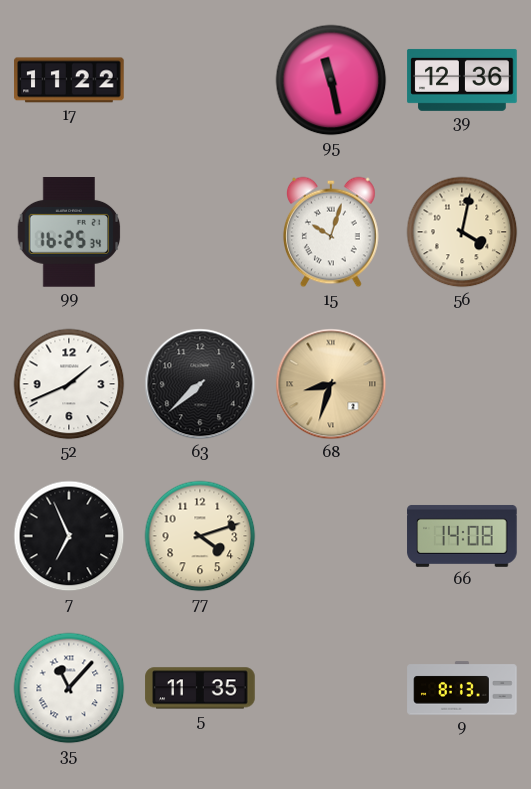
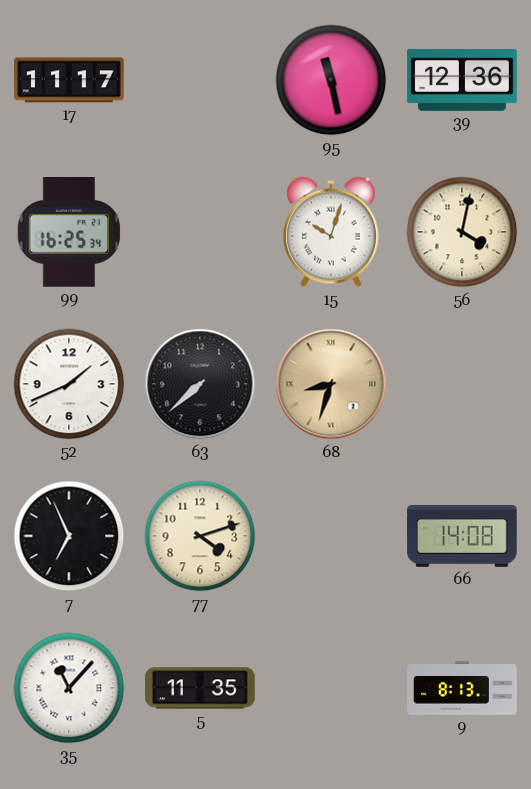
17: 11:22 -> 11:17 (69, 80)
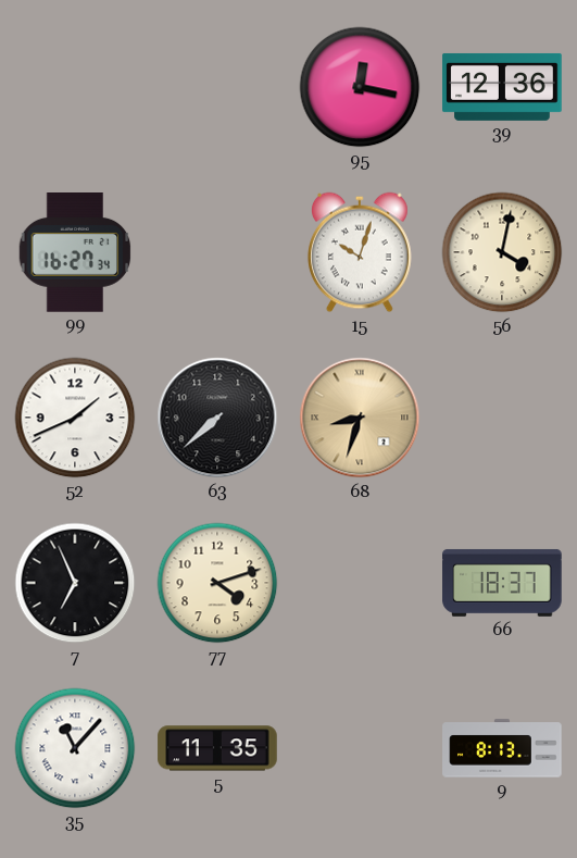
17: 11:17 -> none (69, 80)
95: 11:28 -> 12:17 (360, 87)
99: 16:25 -> 16:27 (75, 252)
66: 14:08 -> 18:37 (502, 583)
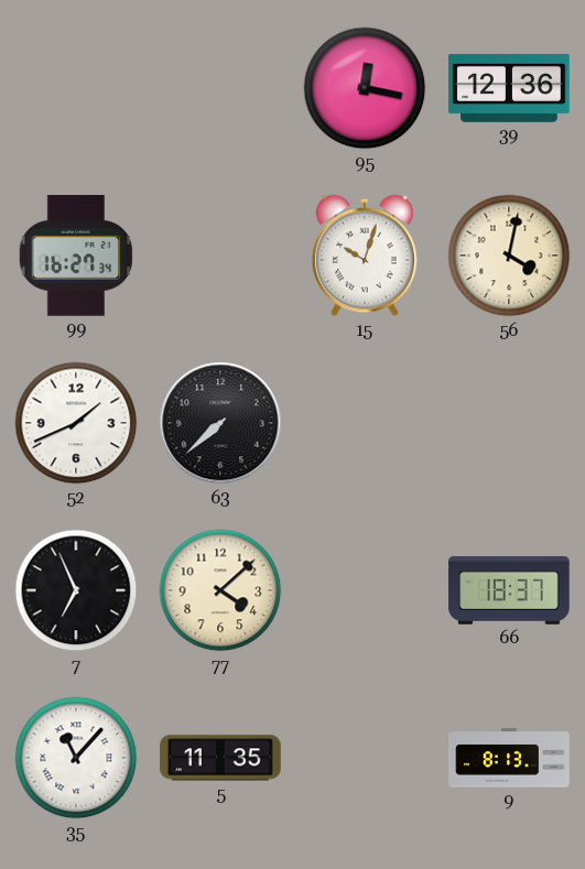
68: 8:33 -> none (360, 418)
77: 4:12 -> 4:08 (220, 590)
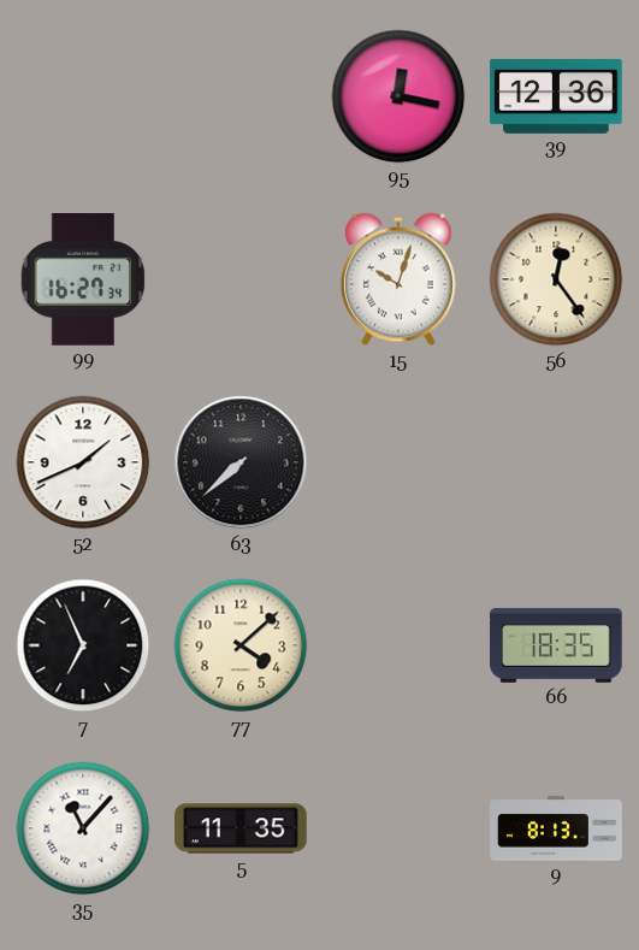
56: 4:02 -> 12:24 (556, 279)
66: 18:37 -> 18:35 (556, 645)
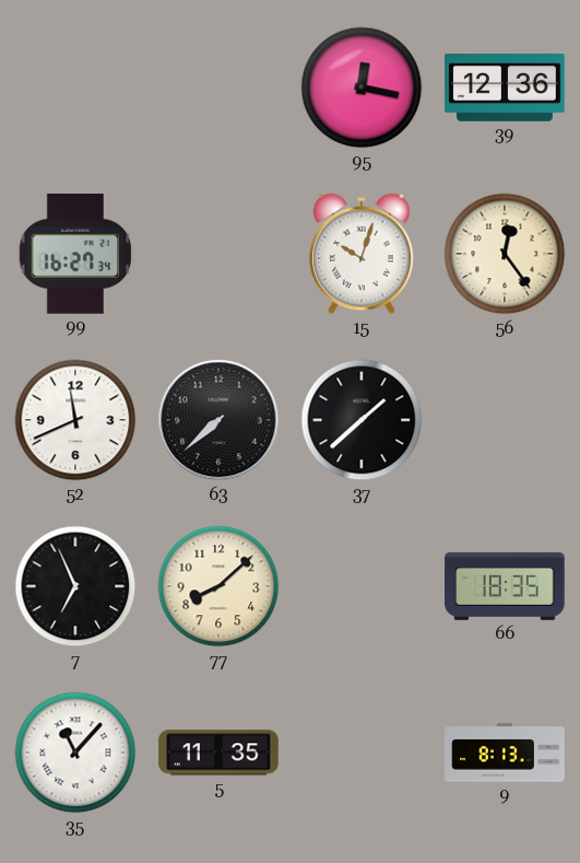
52: 1:41 -> 11:41 (75, 420)
37: none -> 1:38 (362, 420)
77: 4:08 -> 8:08 (218, 586)
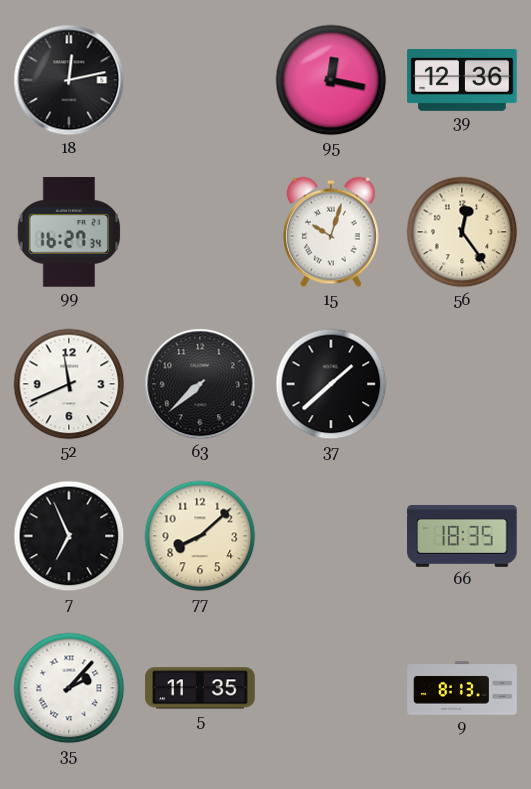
18: none -> 12:13 (69, 80)
35: 11:07 -> 2:07 (69, 688)
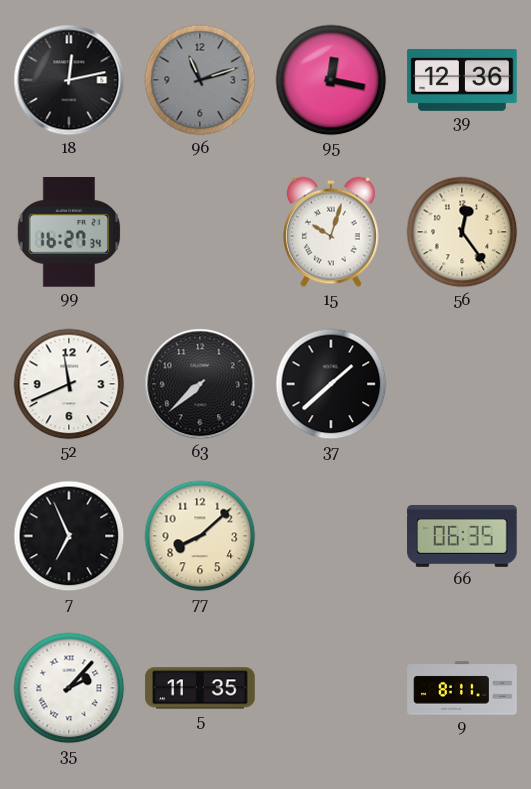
96: none -> 11:12 (200, 80)
66: 18:35 -> 06:35 (462, 536)
9: 8:13 -> 8:11 (462, 688)
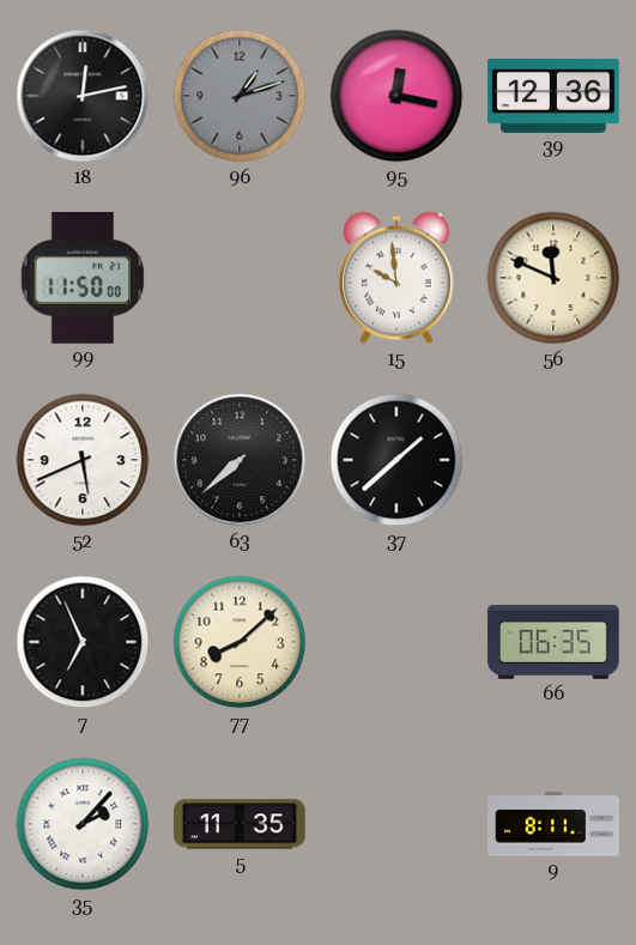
96: 11:12 -> 1:12 (240, 96)
99: 16:27 -> 11:50 (83, 278)
15: 10:03 -> 9:59 (396, 278)
56: 12:24 -> 11:49 (553, 278)
52: 11:41 -> 5:41 (83, 460)
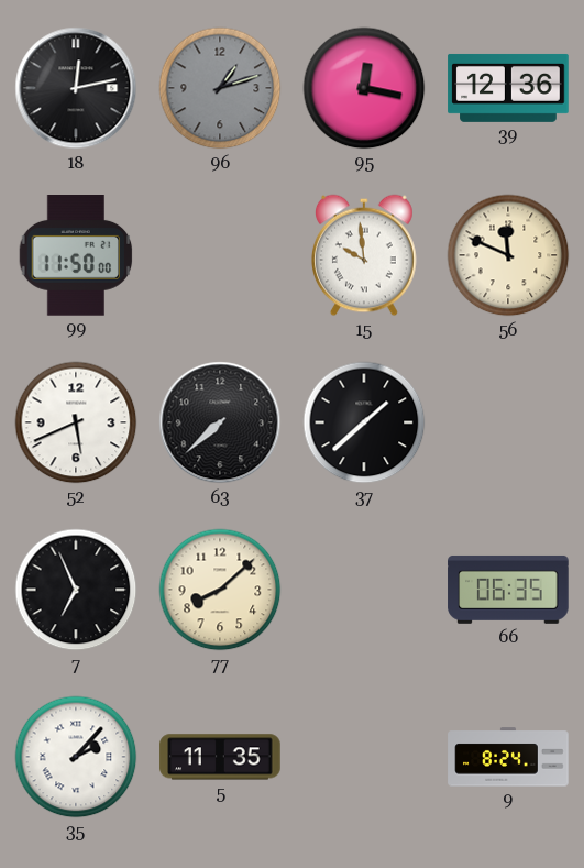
9: 8:11 -> 8:24 (508, 757)
